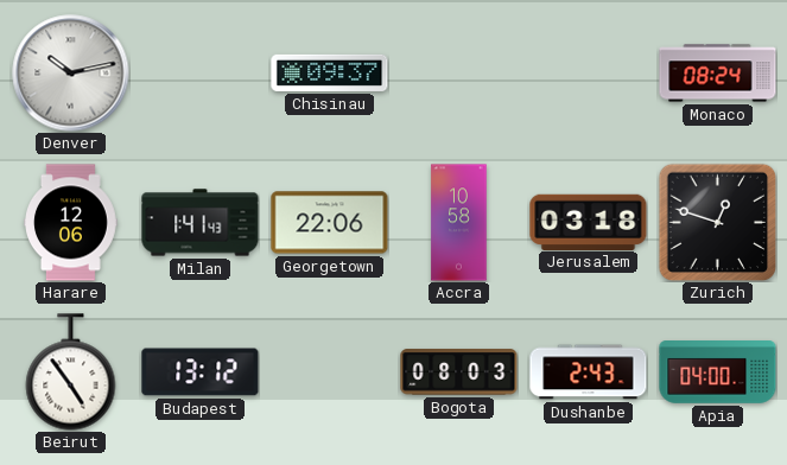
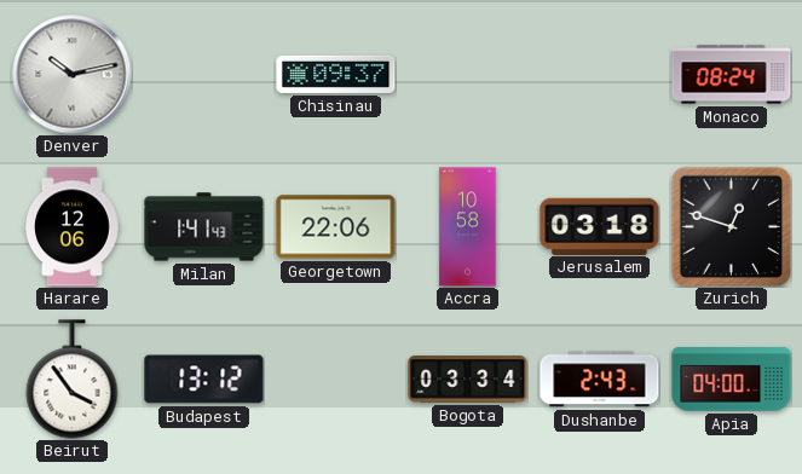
Beirut: 4:54 -> 3:54 (73, 380)
Bogota: 08:03 -> 03:34 (468, 380)
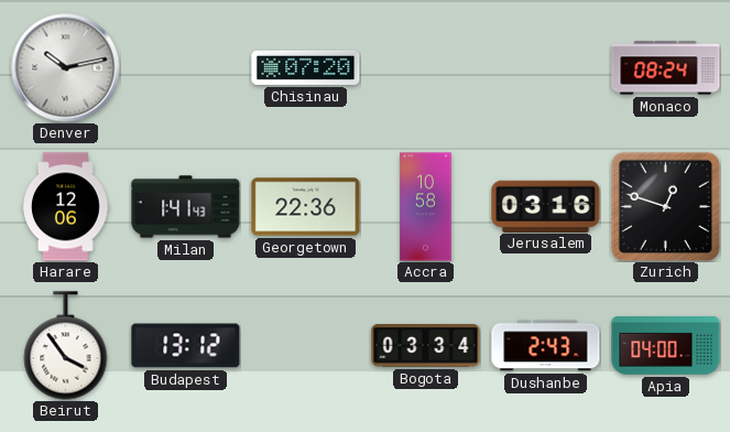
Chisinau: 09:37 -> 07:20 (306, 67)
Georgetown: 22:06 -> 22:36 (306, 207)
Jerusalem: 03:18 -> 03:16 (546, 206)
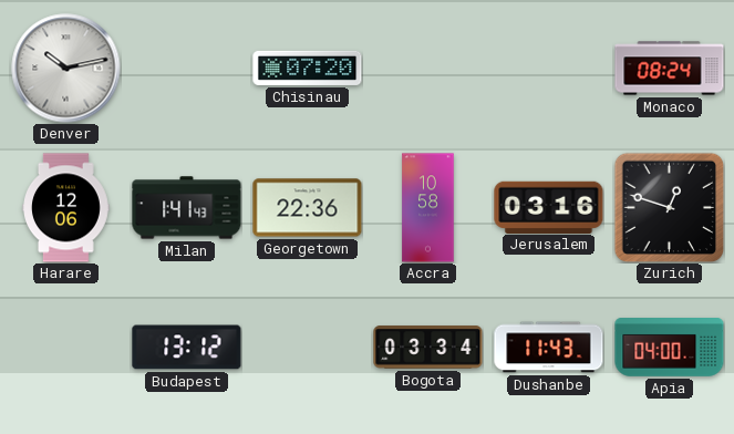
Beirut: 3:54 -> none (66, 346)
Dushanbe: 2:43 -> 11:43 (549, 348)
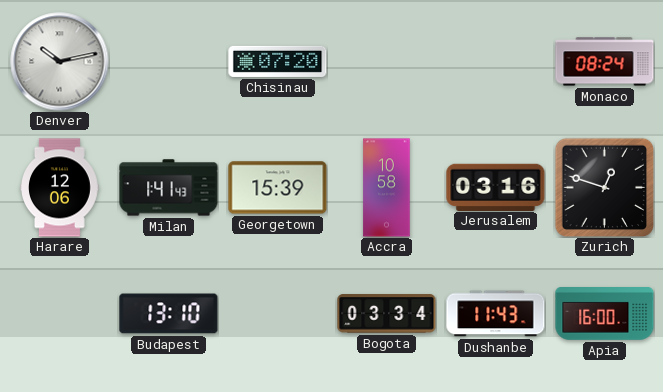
Georgetown: 22:36 -> 15:39 (278, 188)
Budapest: 13:12 -> 13:10 (169, 314)
Apia: 04:00 -> 16:00 (605, 314)
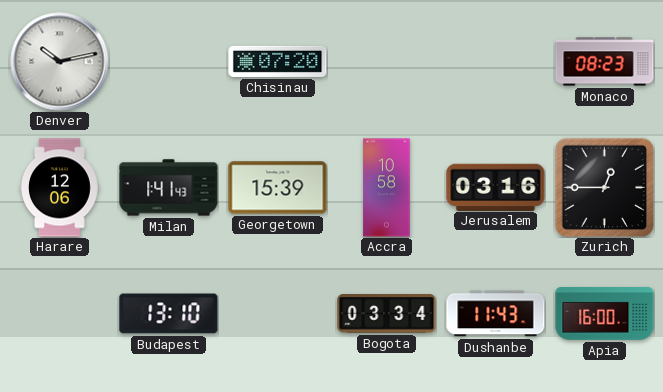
Monaco: 08:24 -> 08:23 (605, 62)
Zurich: 12:48 -> 12:45 (604, 187)
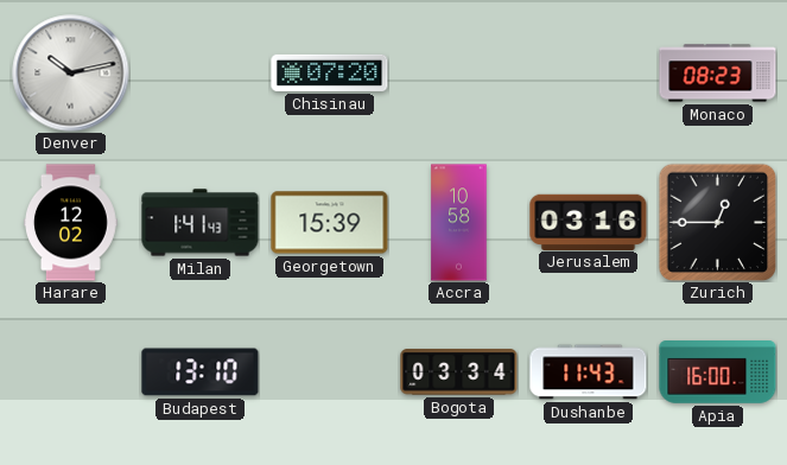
Harare: 12:06 -> 12:02 (71, 223)
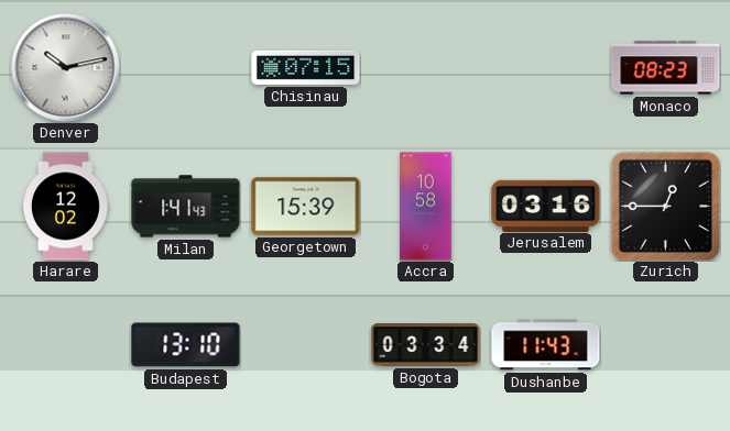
Chisinau: 07:20 -> 07:15 (306, 67)
Apia: 16:00 -> none (718, 372)
